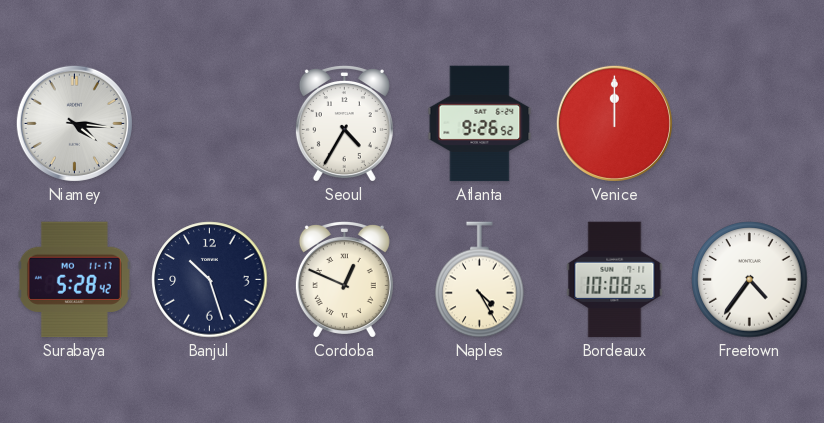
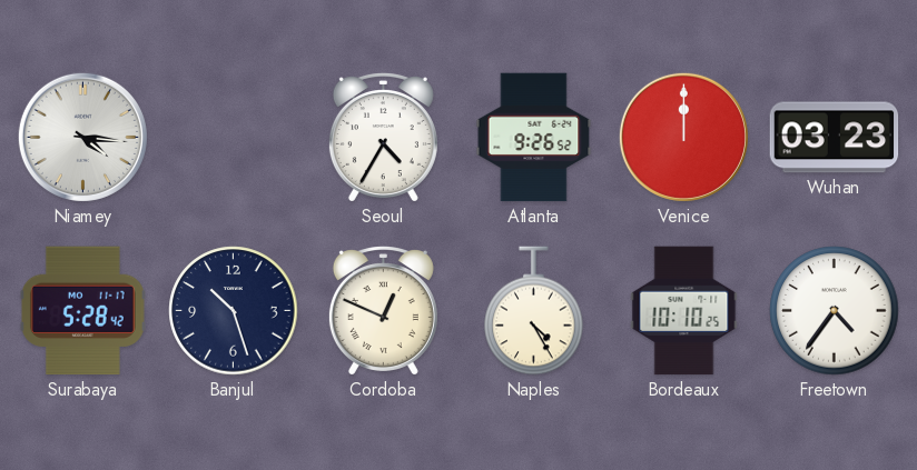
Wuhan: none -> 03:23 (835, 138)
Bordeaux: 10:08 -> 10:10 (684, 311)
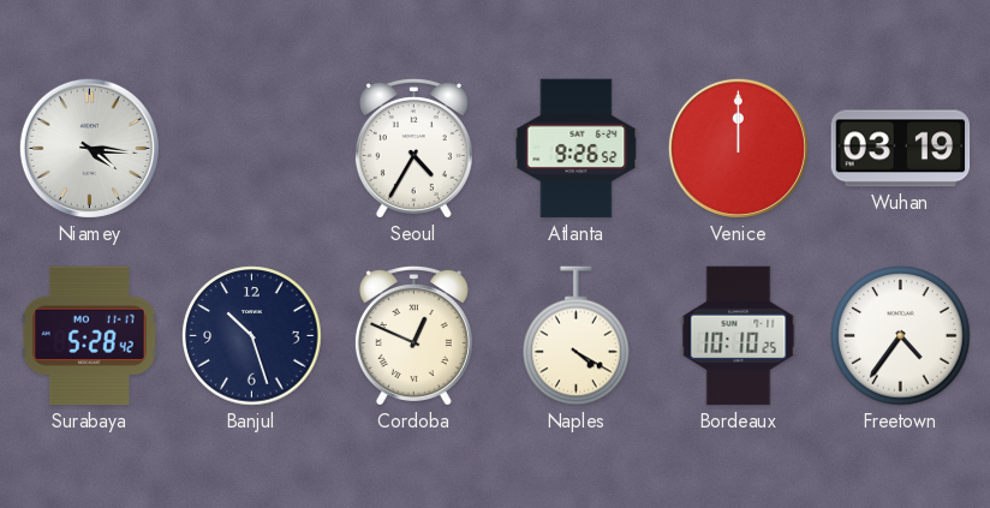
Wuhan: 03:23 -> 03:19 (901, 149)
Naples: 4:25 -> 4:20 (577, 336)
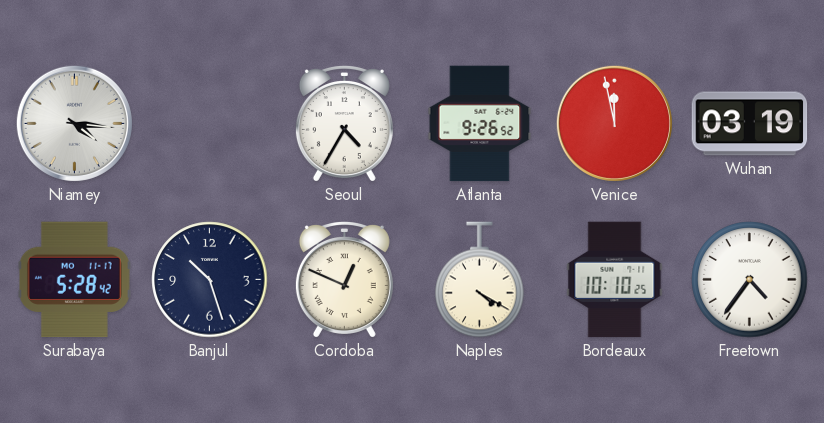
Venice: 12:00 -> 11:58 (614, 123)
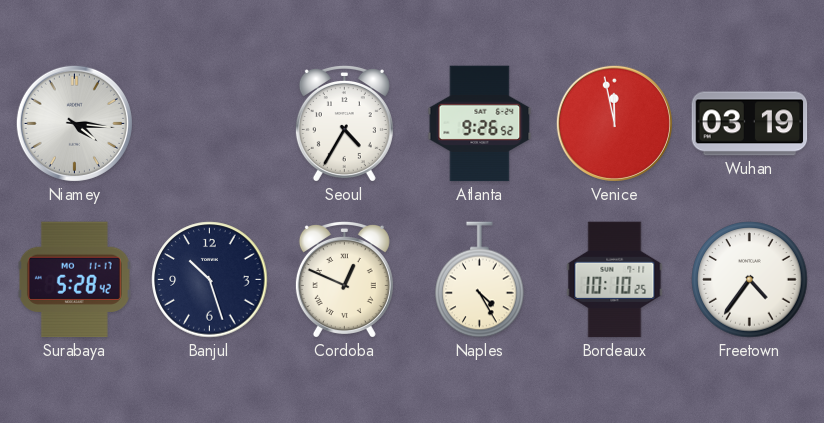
Naples: 4:20 -> 4:25 (480, 280)
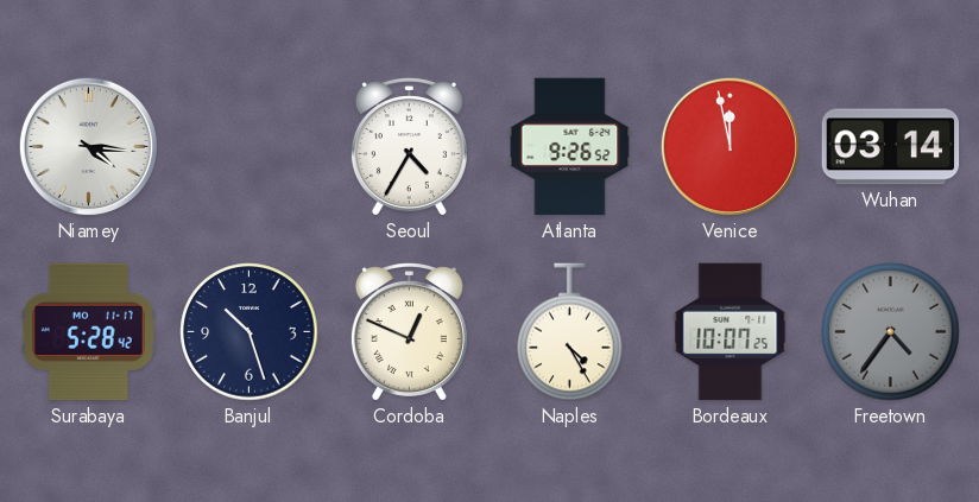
Wuhan: 03:19 -> 03:14 (891, 147)
Bordeaux: 10:10 -> 10:07 (731, 332)
Freetown dial: white -> grey (891, 332)
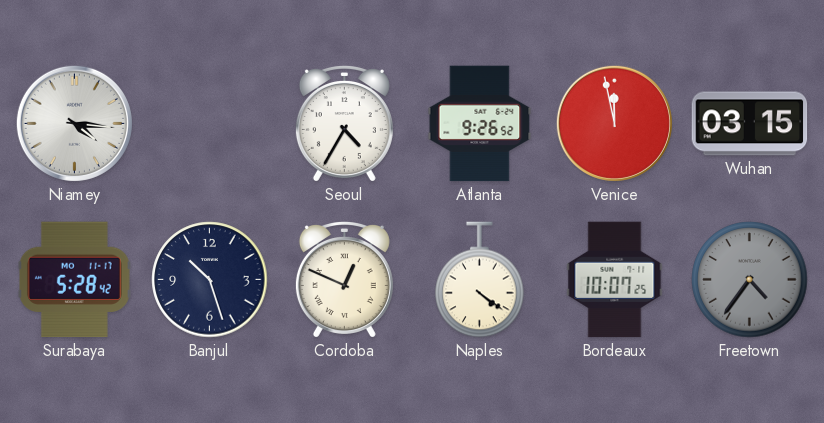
Wuhan: 03:14 -> 03:15 (750, 124)
Naples: 4:25 -> 4:21 (480, 280)
